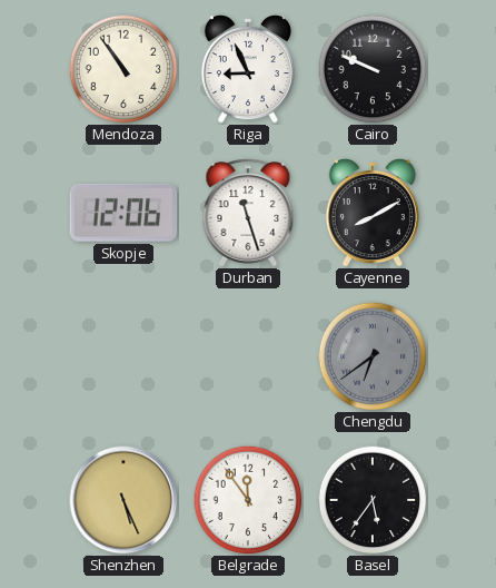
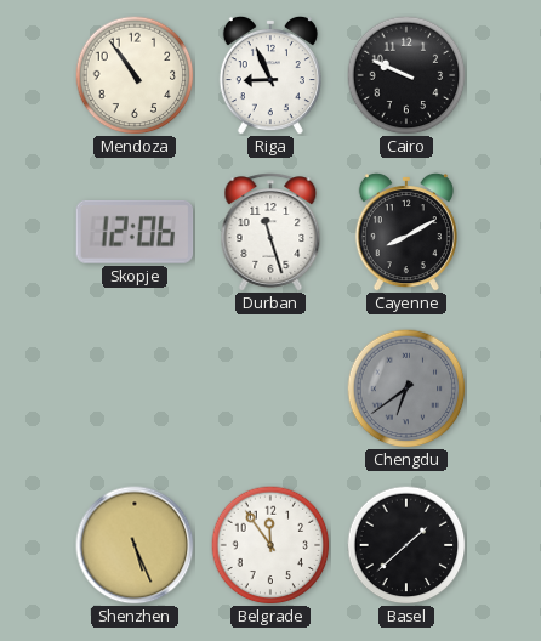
Basel: 5:36 -> 1:38 (406, 545)
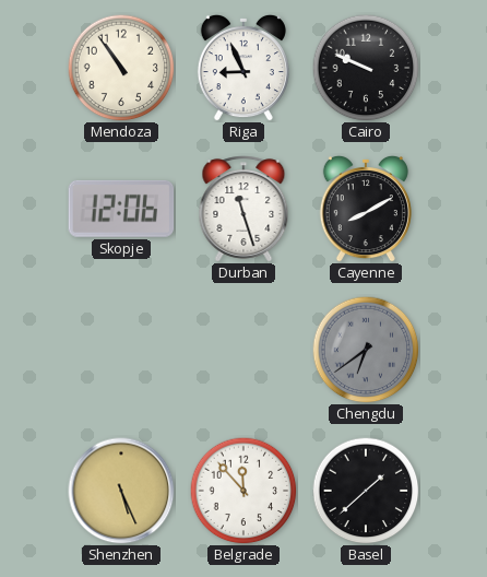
Belgrade: 11:54 -> 11:53 (243, 491)
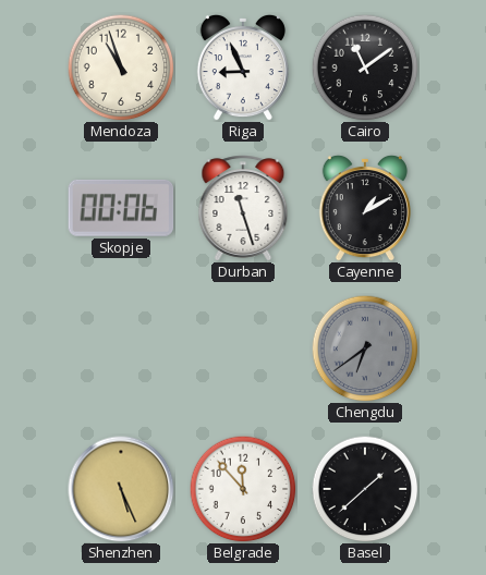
Mendoza: 10:54 -> 10:57 (121, 68)
Cairo: 9:49 -> 11:09 (365, 68)
Skopje: 12:06 -> 00:06 (121, 208)
Cayenne: 8:10 -> 1:10 (365, 208)
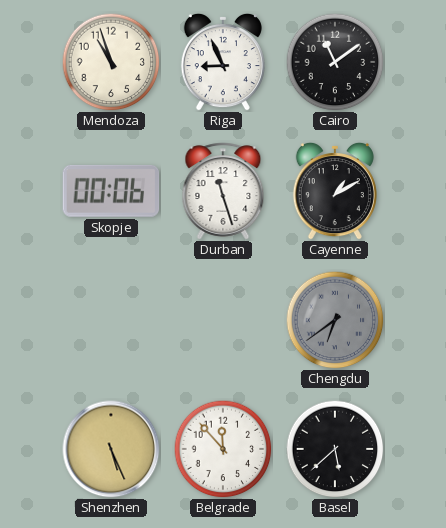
Basel: 1:38 -> 5:38 (335, 449)
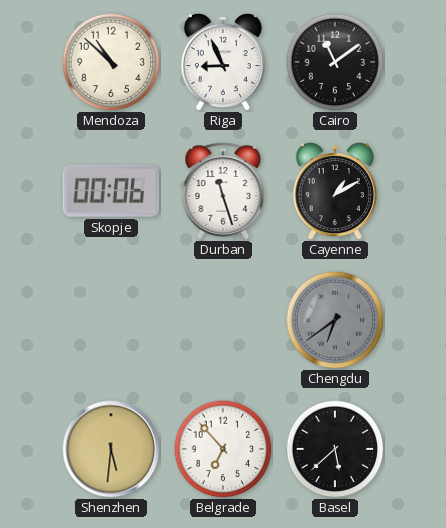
Mendoza: 10:57 -> 10:52 (111, 62)
Shenzhen: 5:26 -> 5:31 (111, 449)
Belgrade: 11:53 -> 6:53 (223, 449)
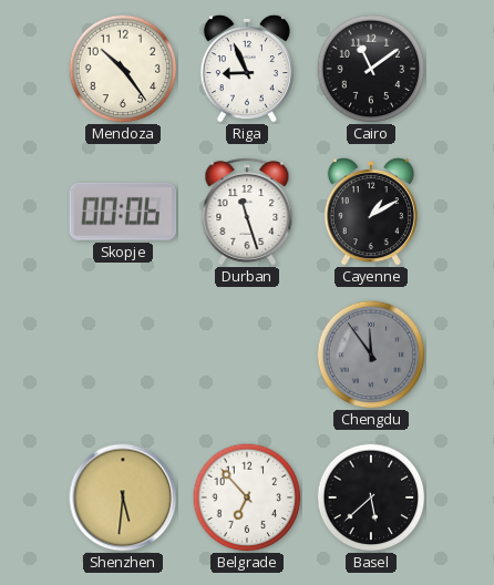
Mendoza: 10:52 -> 10:24 (123, 69)
Chengdu: 6:39 -> 11:54 (371, 355)
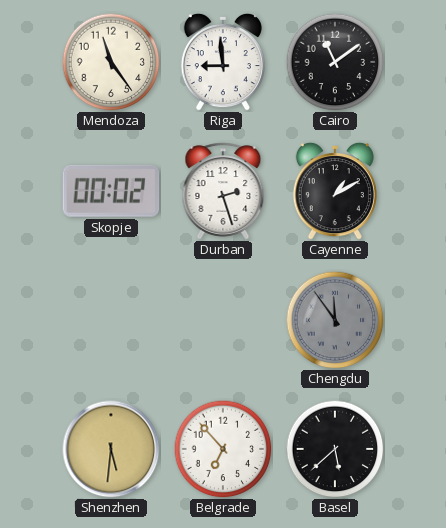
Mendoza: 10:24 -> 11:24 (111, 62)
Riga: 8:56 -> 8:59 (223, 62)
Skopje: 00:06 -> 00:02 (111, 191)
Durban: 11:27 -> 2:27 (223, 191)
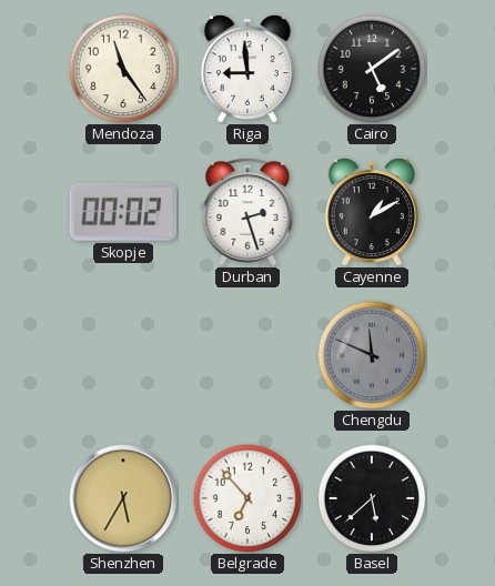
Cairo: 11:09 -> 5:09 (372, 69)
Chengdu: 11:54 -> 11:49 (372, 355)
Shenzhen: 5:31 -> 5:35 (123, 498)
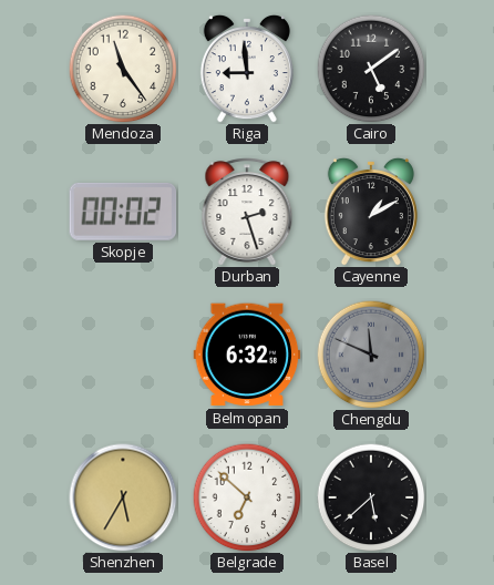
Belmopan: none -> 6:32 (247, 355)
Belgrade: 6:53 -> 6:52 (247, 497)
